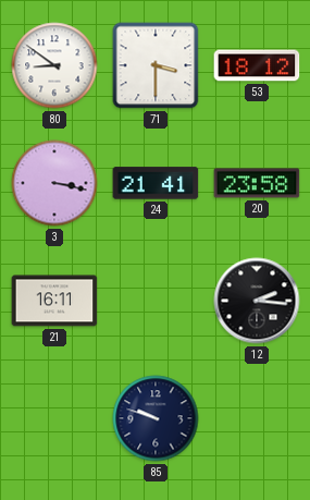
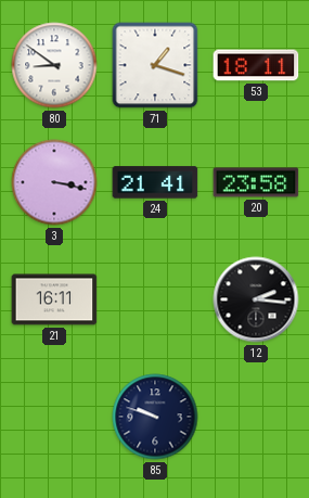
71: 3:30 -> 1:18 (155, 65)
53: 18:12 -> 18:11 (256, 65)
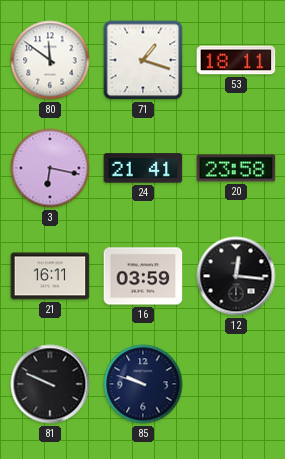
80: 8:51 -> 11:51 (50, 60)
3: 3:17 -> 6:17 (50, 168)
16: none -> 03:59 (143, 276)
12: 2:16 -> 12:16 (236, 276)
81: none -> 9:49 (50, 384)
